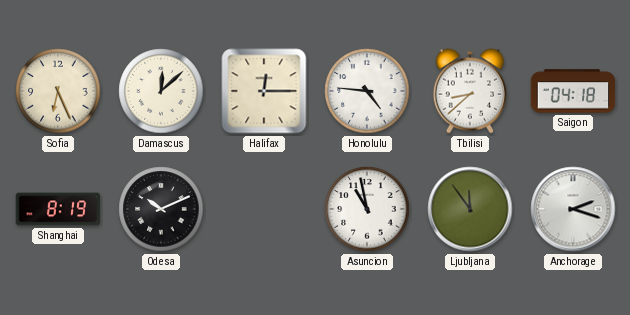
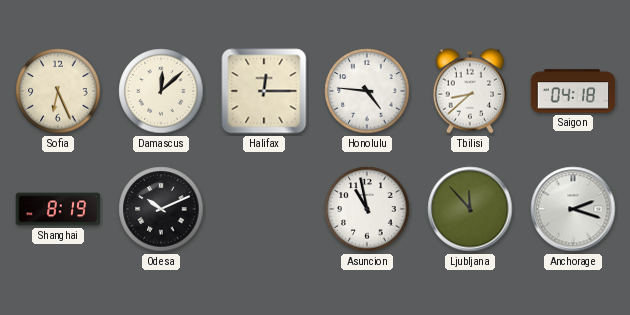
Ljubljana: 11:54 -> 11:53 (470, 209)
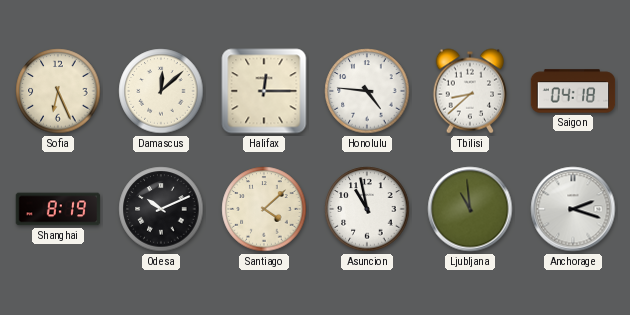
Santiago: none -> 4:08 (264, 209)
Ljubljana: 11:53 -> 10:59 (470, 209)
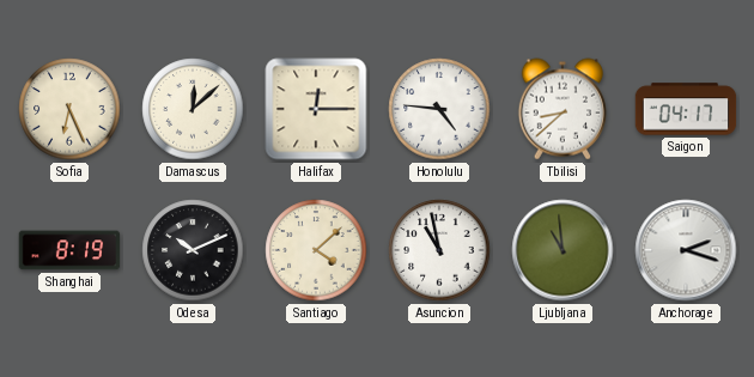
Saigon: 04:18 -> 04:17 (686, 109)
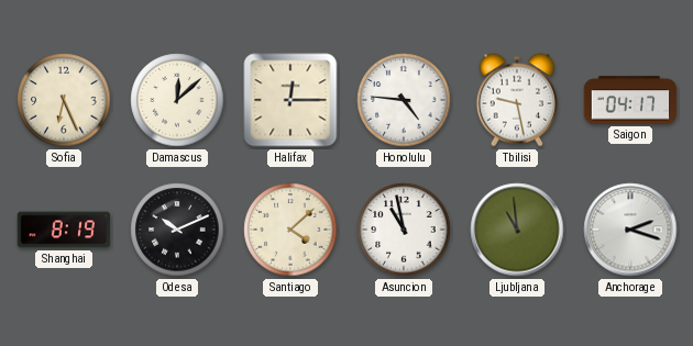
Tbilisi: 8:38 -> 9:28 (517, 100)
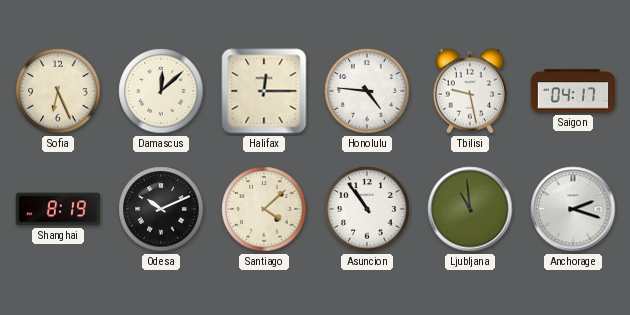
Asuncion: 10:58 -> 10:54 (367, 209)
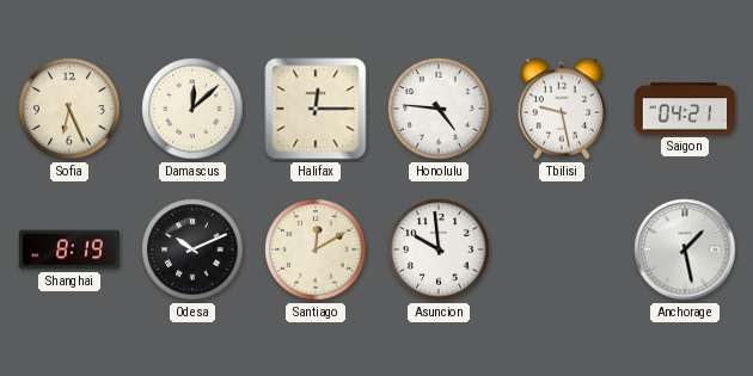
Saigon: 04:17 -> 04:21 (685, 109)
Santiago: 4:08 -> 12:10 (316, 249)
Asuncion: 10:54 -> 9:59 (439, 249)
Ljubljana: 10:59 -> none (470, 209)
Anchorage: 2:18 -> 1:28 (685, 249)
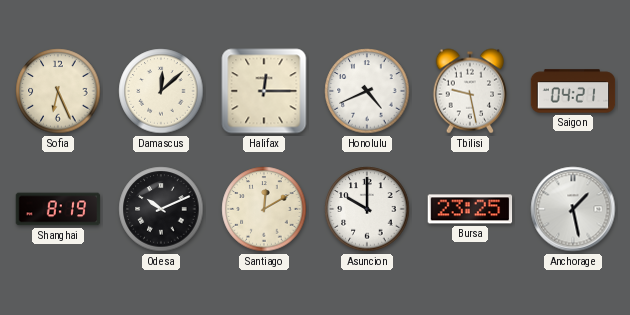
Honolulu: 4:46 -> 4:41 (367, 91)
Asuncion: 9:59 -> 10:00 (367, 209)
Bursa: none -> 23:25 (470, 209)
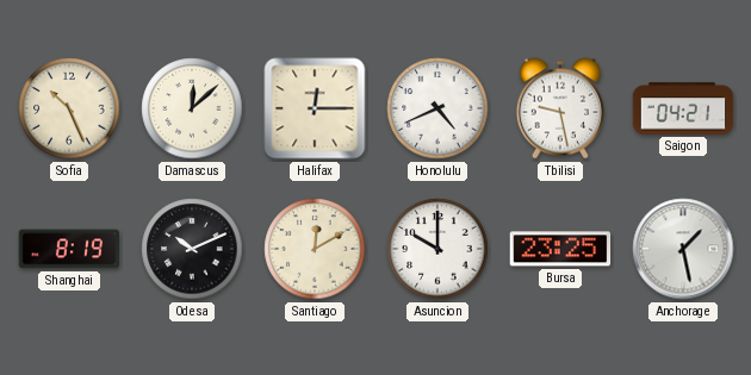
Sofia: 6:26 -> 10:26 (69, 108)
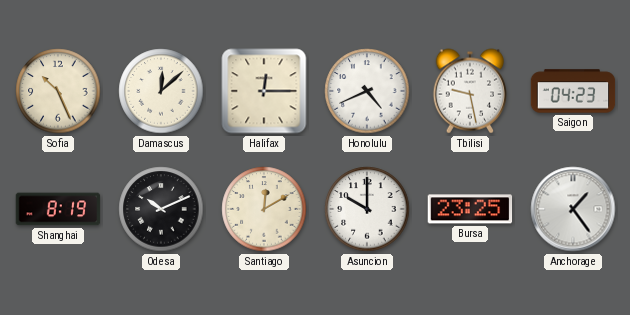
Saigon: 04:21 -> 04:23 (573, 91)
Anchorage: 1:28 -> 1:24 (573, 209)
